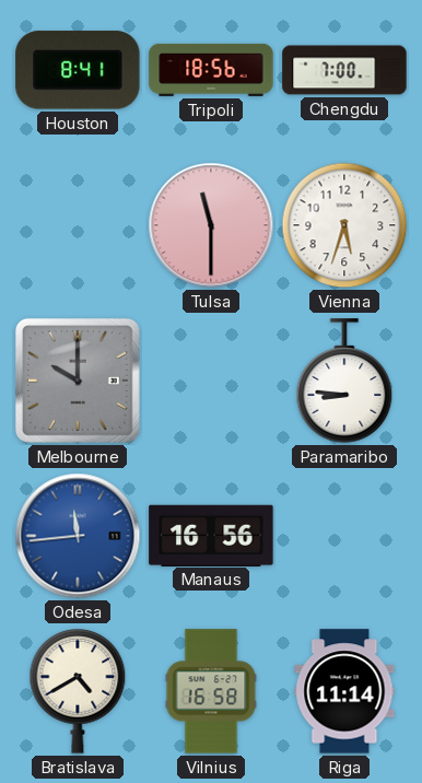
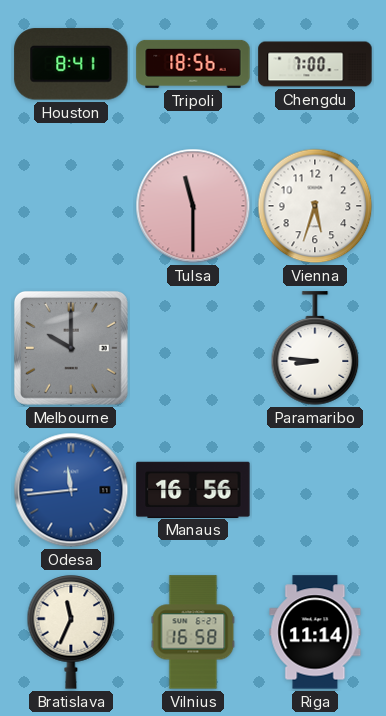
Bratislava: 4:40 -> 11:34 (71, 632)
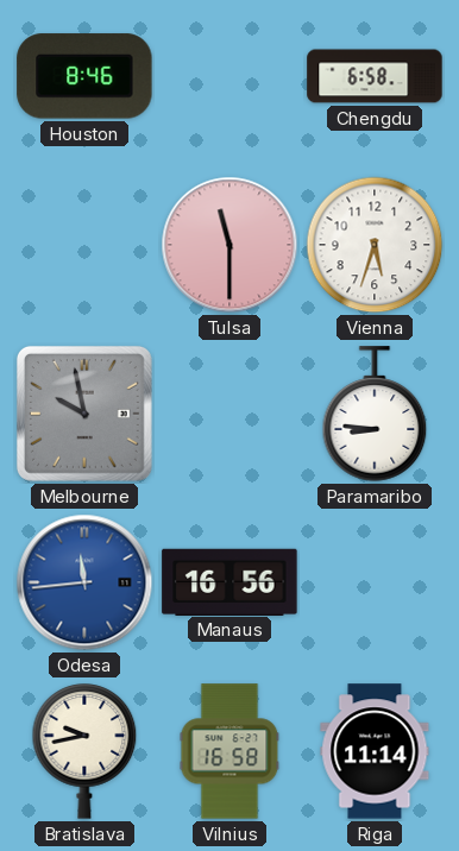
Houston: 8:41 -> 8:46 (84, 76)
Tripoli: 18:56 -> none (193, 64)
Chengdu: 7:00 -> 6:58 (375, 76)
Melbourne: 10:00 -> 9:58 (84, 414)
Bratislava: 11:34 -> 9:43 (84, 751)
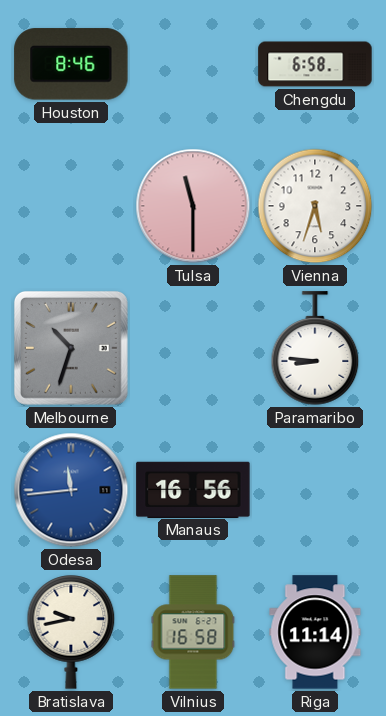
Melbourne: 9:58 -> 10:33 (71, 348)
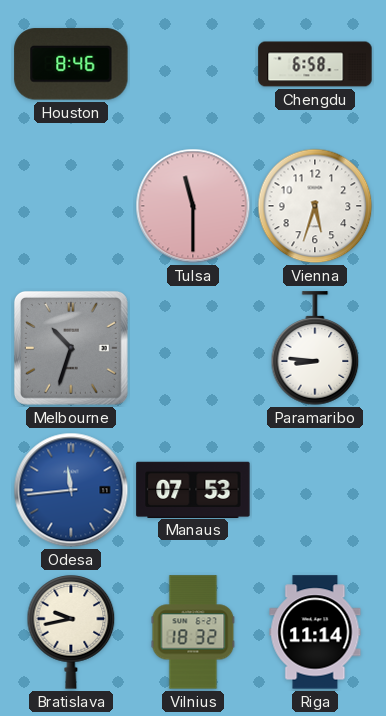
Manaus: 16:56 -> 07:53 (193, 489)
Vilnius: 16:58 -> 18:32 (193, 632)
